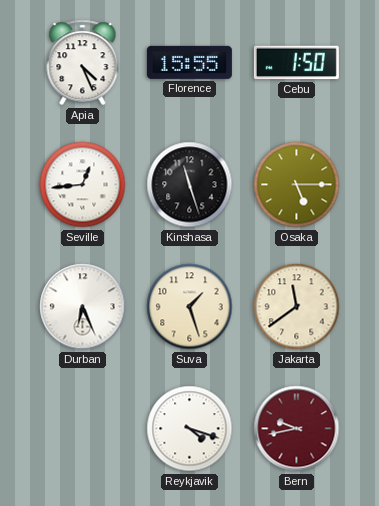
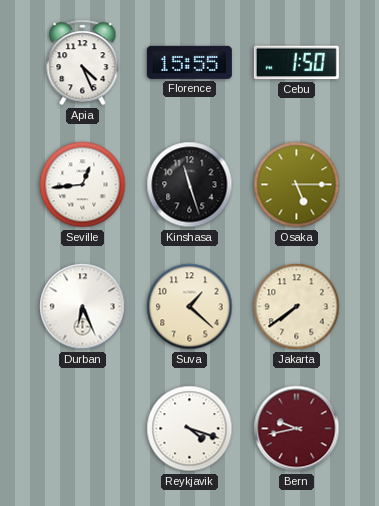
Suva: 1:27 -> 1:22 (190, 307)
Jakarta: 11:39 -> 7:39 (297, 307)
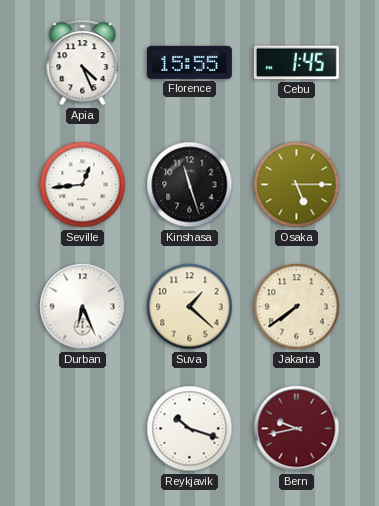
Cebu: 1:50 -> 1:45 (296, 63)
Reykjavik: 4:18 -> 10:18 (190, 429)
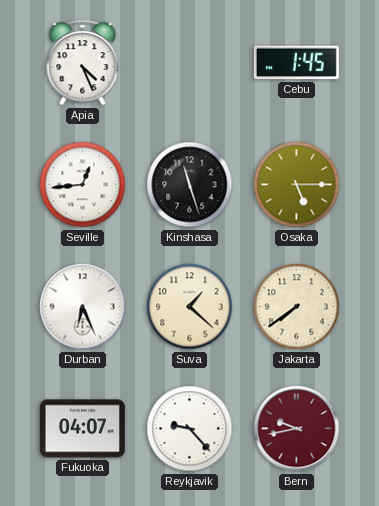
Florence: 15:55 -> none (189, 62)
Fukuoka: none -> 04:07 (82, 429)
Reykjavik: 10:18 -> 9:23 (190, 429)
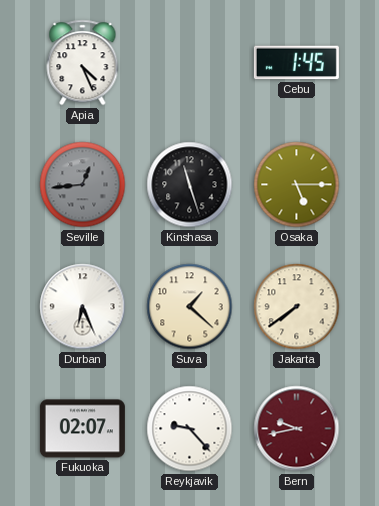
Seville dial: white -> grey (83, 185)
Fukuoka: 04:07 -> 02:07 (82, 429)
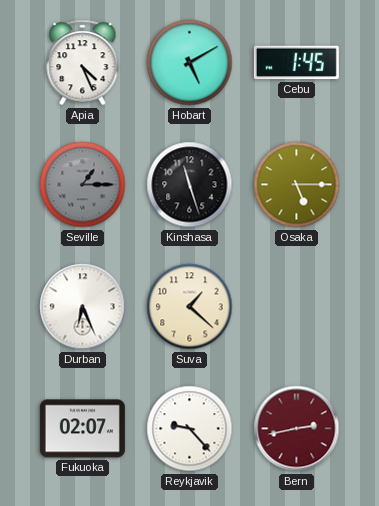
Hobart: none -> 5:10 (190, 63)
Seville: 12:44 -> 1:15 (83, 185)
Jakarta: 7:39 -> none (297, 307)
Bern: 9:43 -> 2:43 (297, 429)
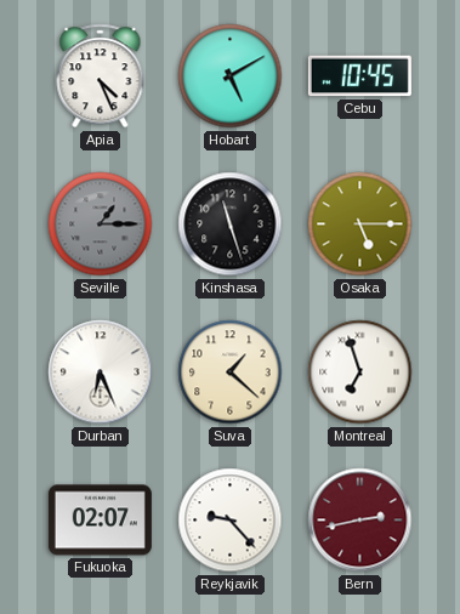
Cebu: 1:45 -> 10:45 (359, 76)
Montreal: none -> 6:57 (360, 373)
